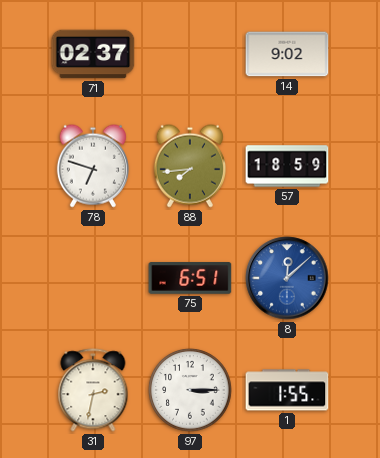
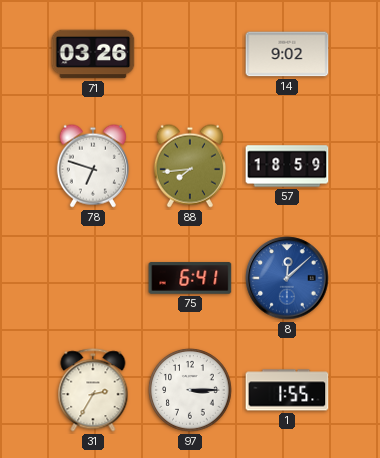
71: 02:37 -> 03:26 (93, 54)
75: 6:51 -> 6:41 (190, 278)
31: 2:32 -> 2:35 (93, 390)
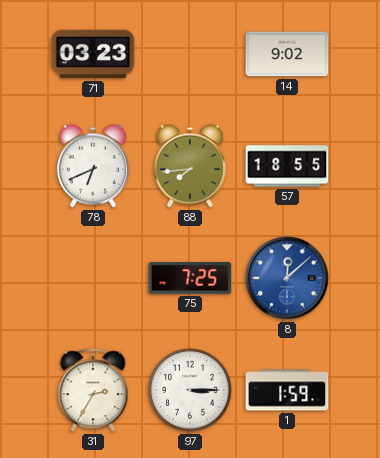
71: 03:26 -> 03:23 (93, 54)
78: 6:48 -> 6:41 (93, 166)
57: 18:59 -> 18:55 (287, 166)
75: 6:41 -> 7:25 (190, 278)
1: 1:55 -> 1:59 (287, 390)
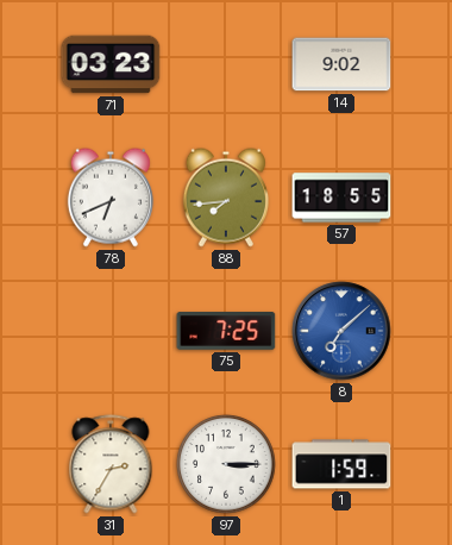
8: 12:08 -> 7:08 (341, 331)
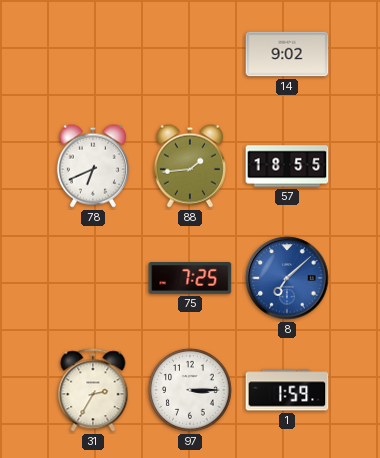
71: 03:23 -> none (111, 64)
88: 7:44 -> 1:44 (190, 166)
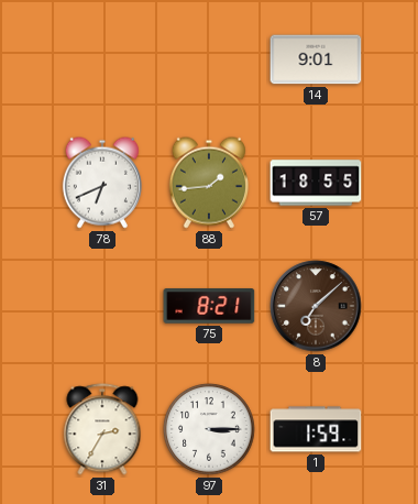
14: 9:02 -> 9:01 (316, 59)
75: 7:25 -> 8:21 (209, 306)
8 dial: blue -> brown (316, 306)
